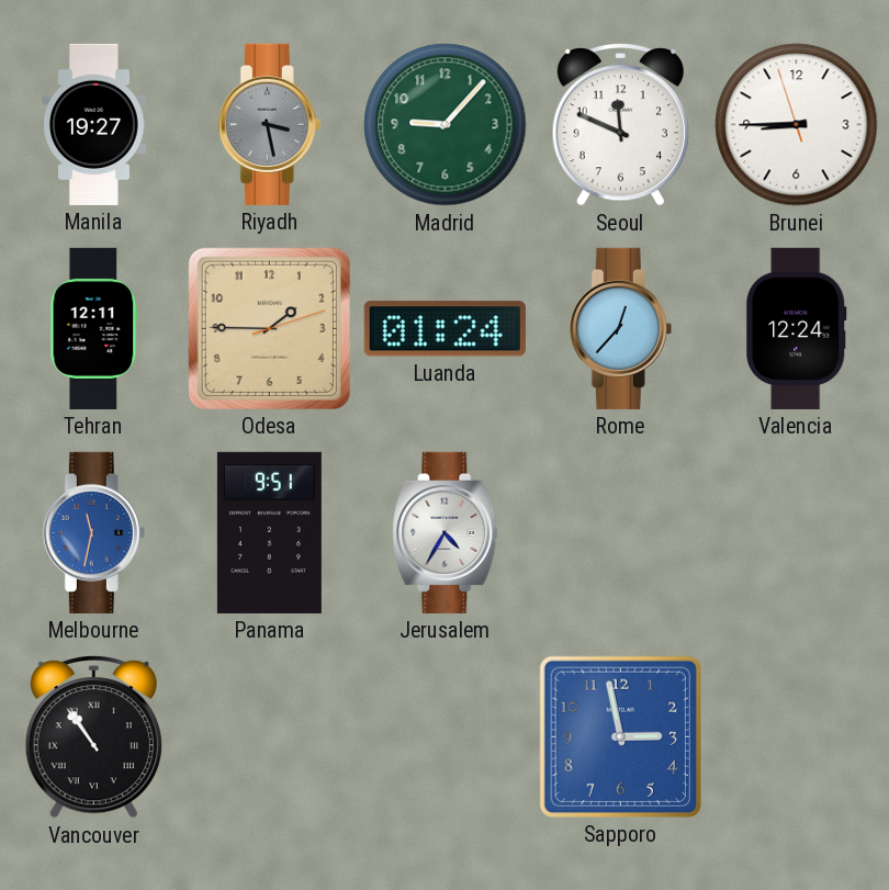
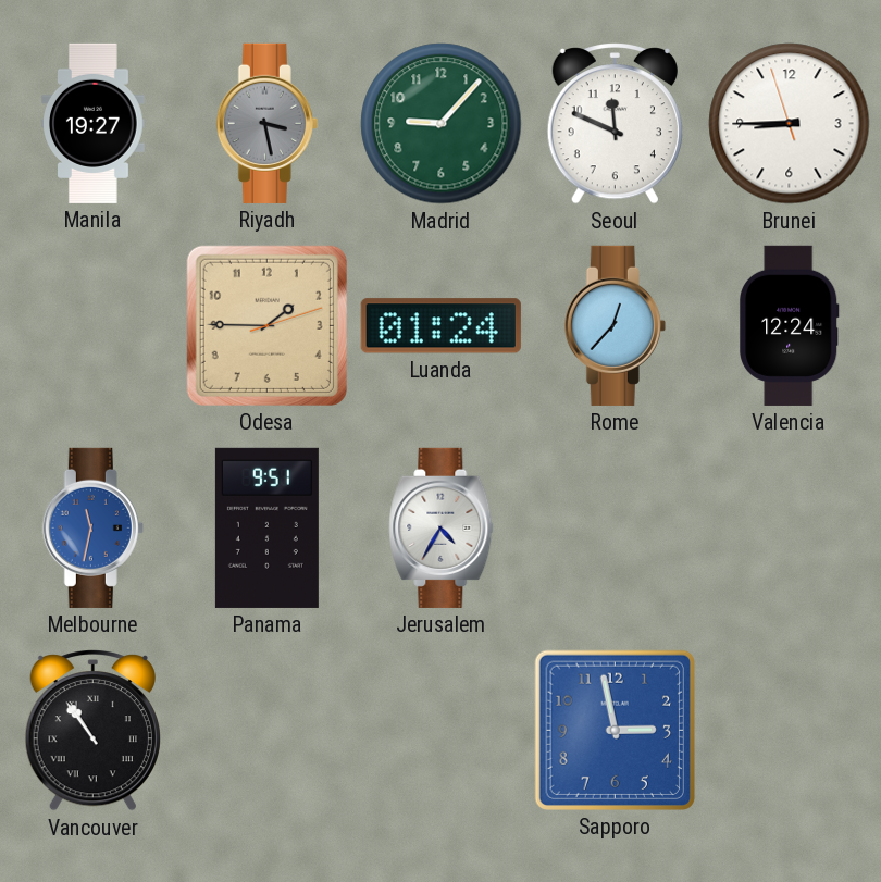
Tehran: 12:11 -> none (94, 328)
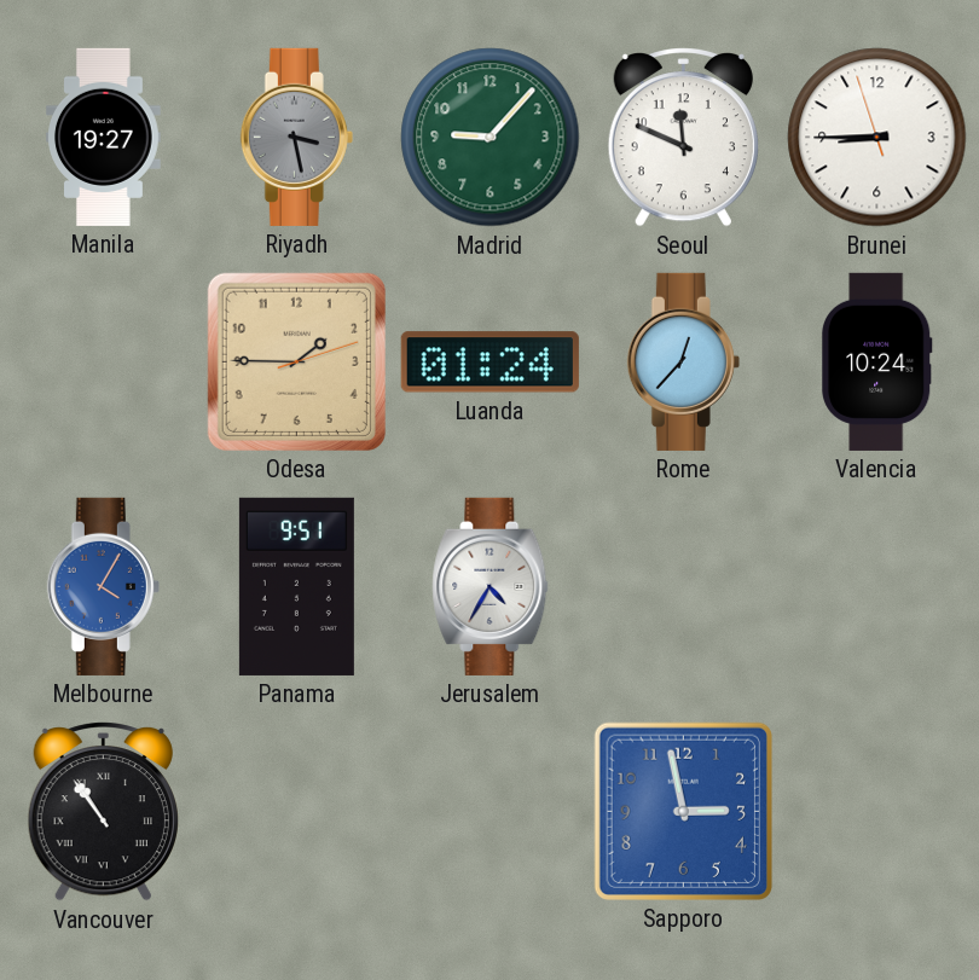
Valencia: 12:24 -> 10:24 (877, 361)
Melbourne: 11:32 -> 4:05 (103, 586)
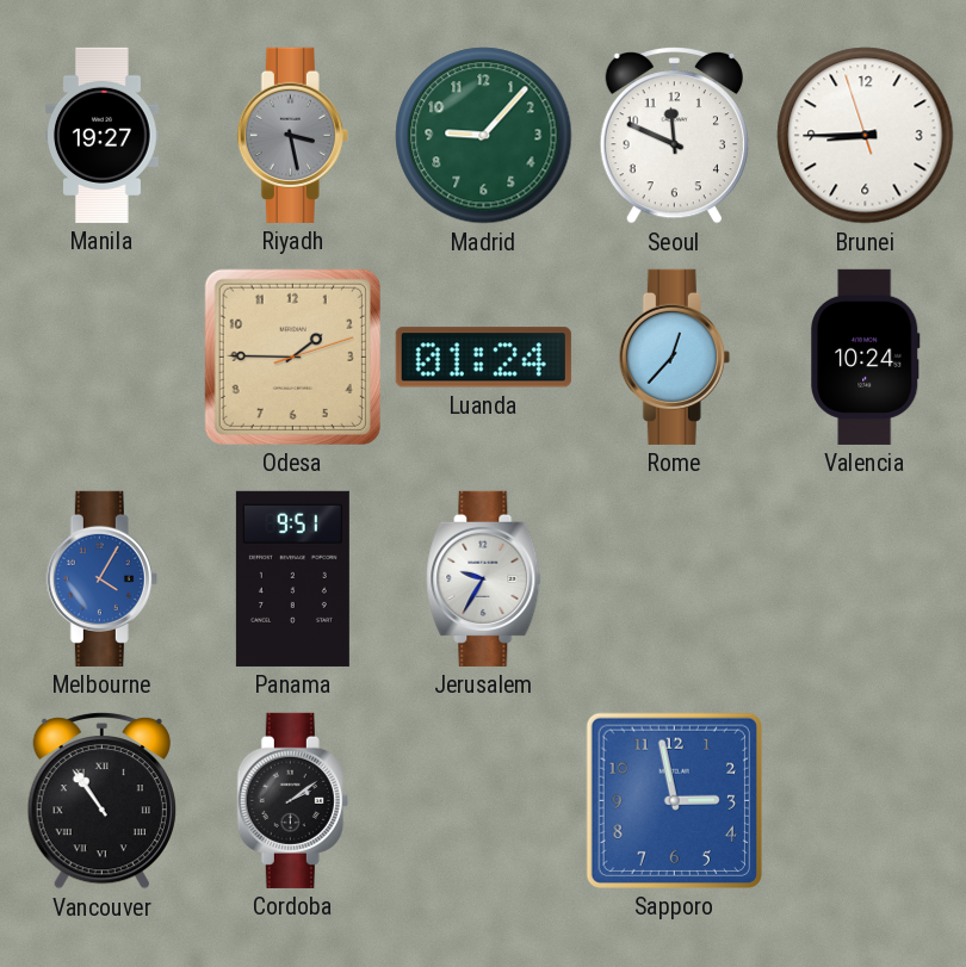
Jerusalem: 4:35 -> 9:35 (484, 578)
Cordoba: none -> 2:09 (292, 800)
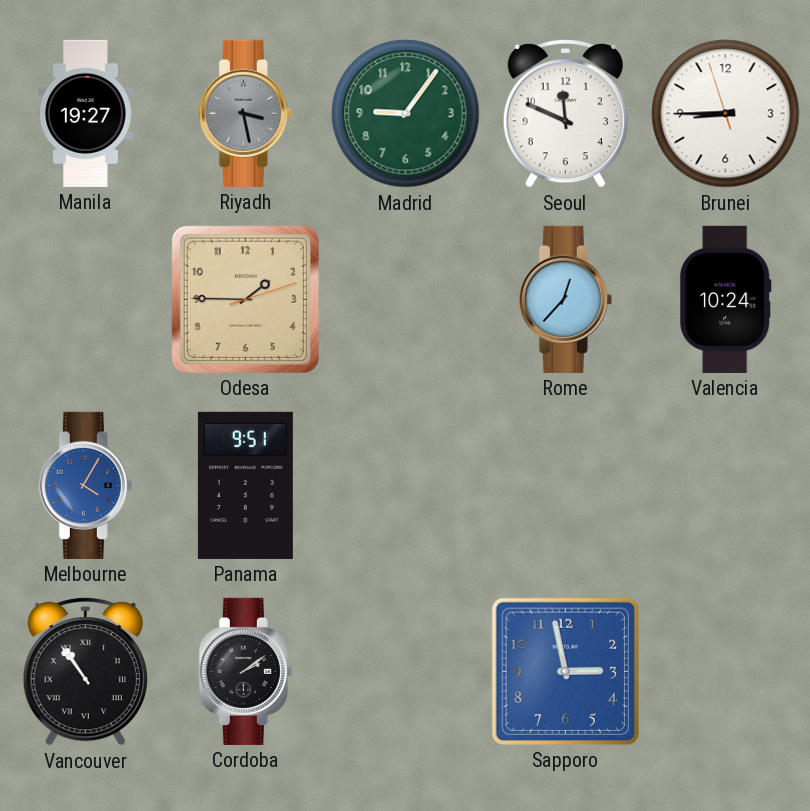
Madrid: 9:07 -> 9:06 (406, 114)
Luanda: 01:24 -> none (483, 358)
Jerusalem: 9:35 -> none (484, 578)
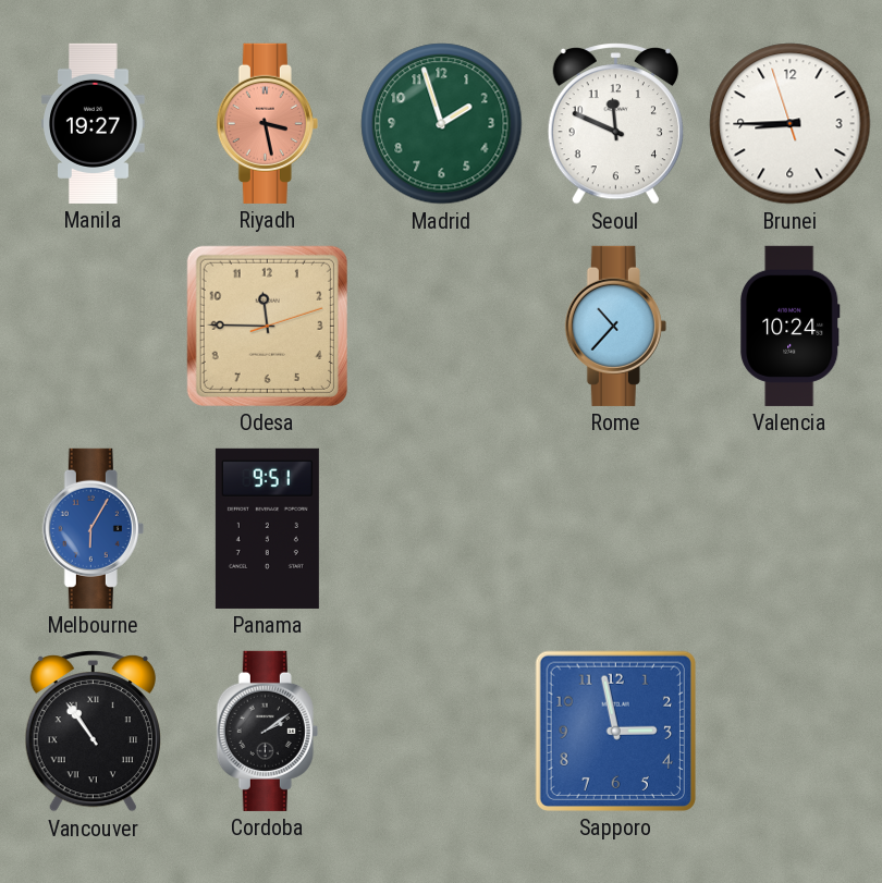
Riyadh dial: grey -> salmon (267, 123)
Madrid: 9:06 -> 1:57 (442, 124)
Odesa: 1:45 -> 11:45 (267, 326)
Rome: 12:37 -> 10:37 (615, 326)
Melbourne: 4:05 -> 6:05 (93, 528)
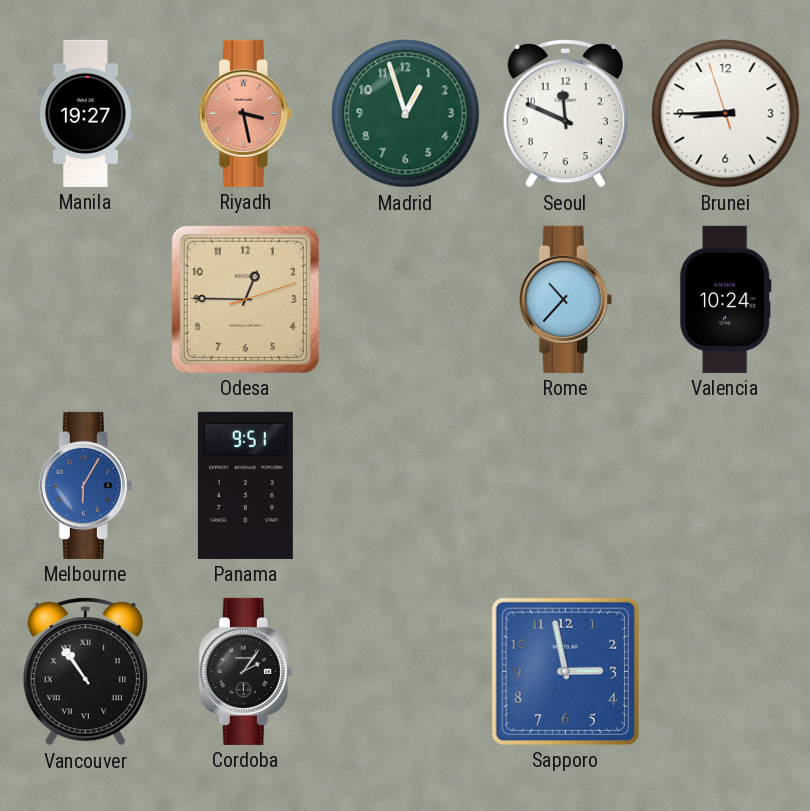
Madrid: 1:57 -> 12:57 (406, 114)
Odesa: 11:45 -> 12:45 (245, 299)
Cordoba: 2:09 -> 2:06 (245, 671)
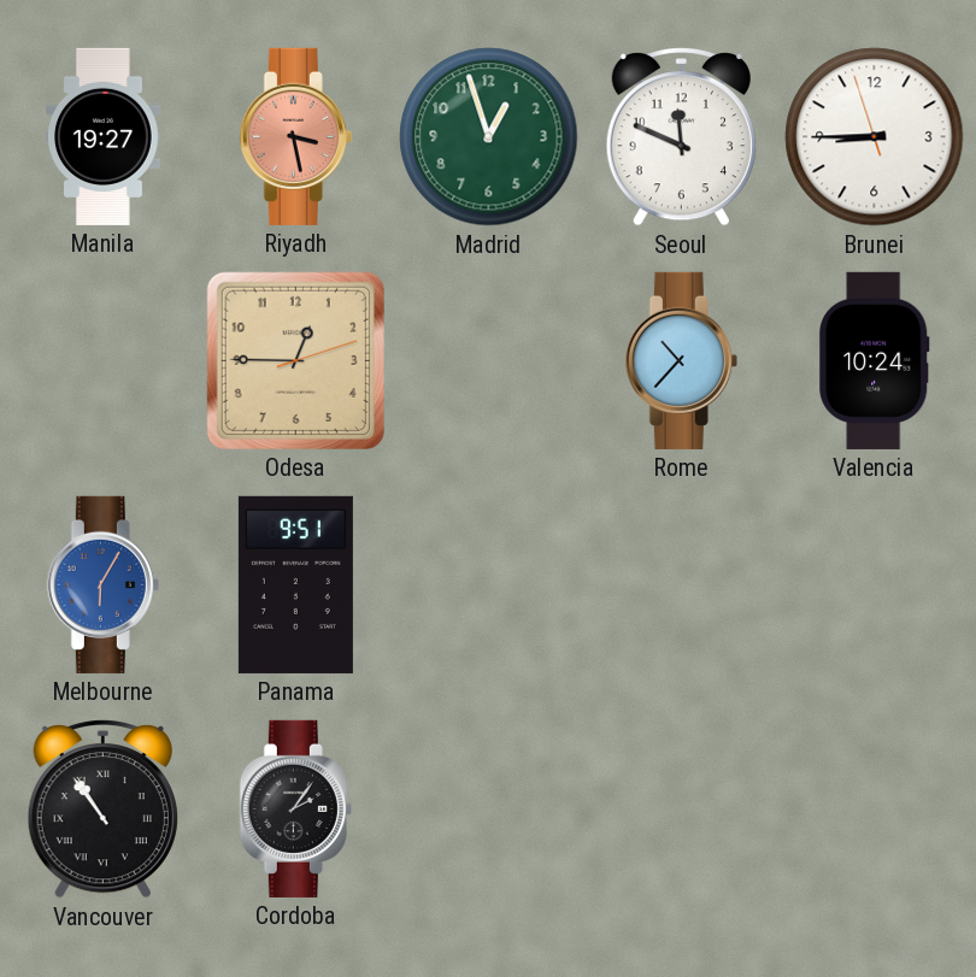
Sapporo: 2:58 -> none (565, 671)
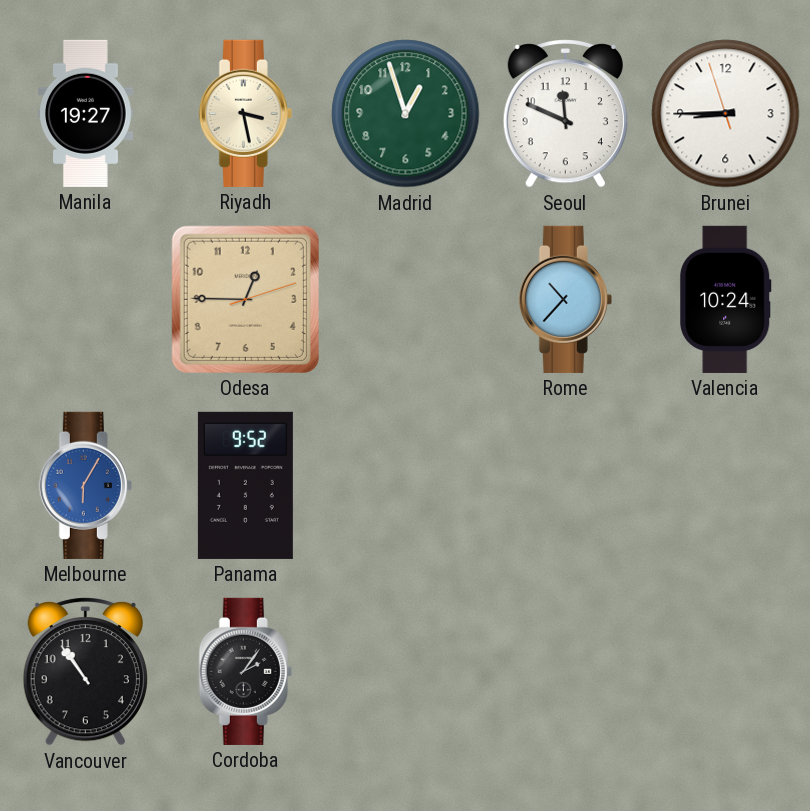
Riyadh dial: salmon -> cream (245, 113)
Panama: 9:51 -> 9:52 (245, 485)
Vancouver numerals: Roman -> Arabic (85, 672)
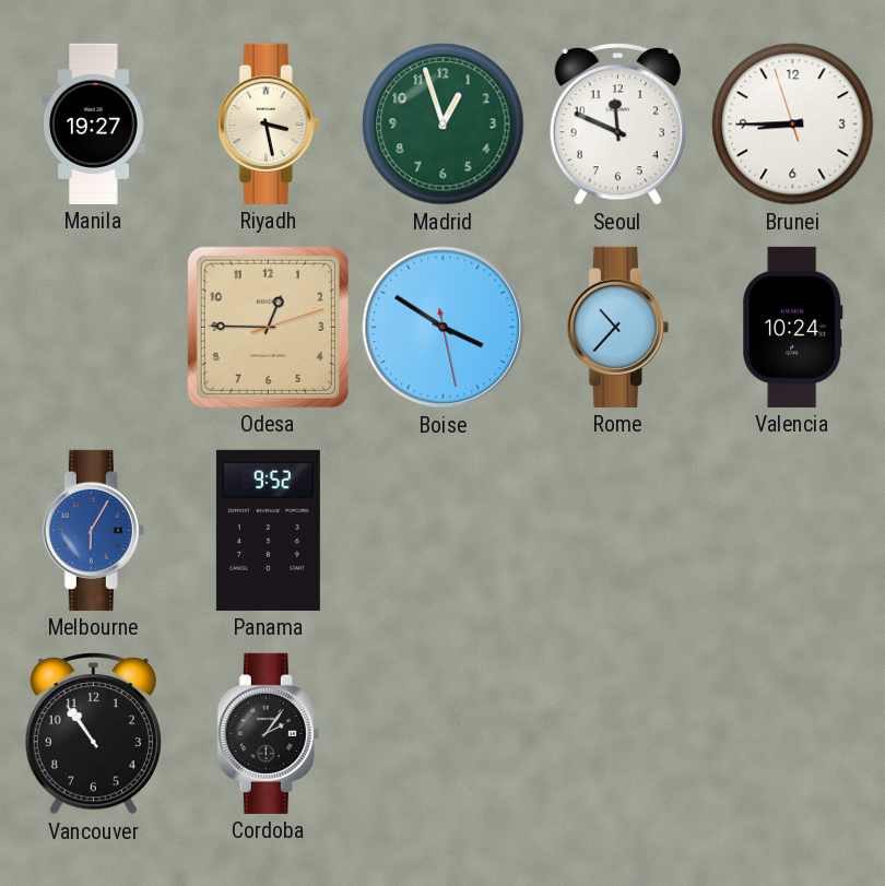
Boise: none -> 3:50 (444, 328)
